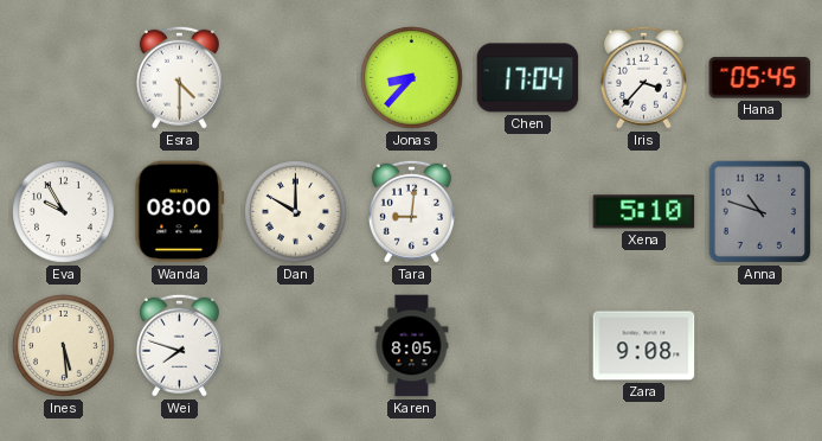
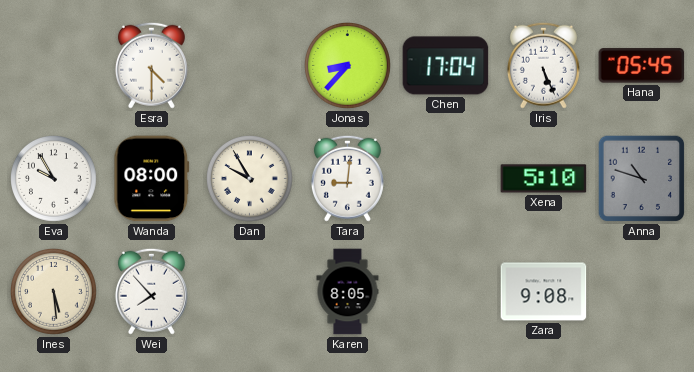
Iris: 3:37 -> 5:26 (543, 65)
Dan: 10:00 -> 9:55 (250, 179)
Wei: 7:48 -> 7:53 (151, 291)
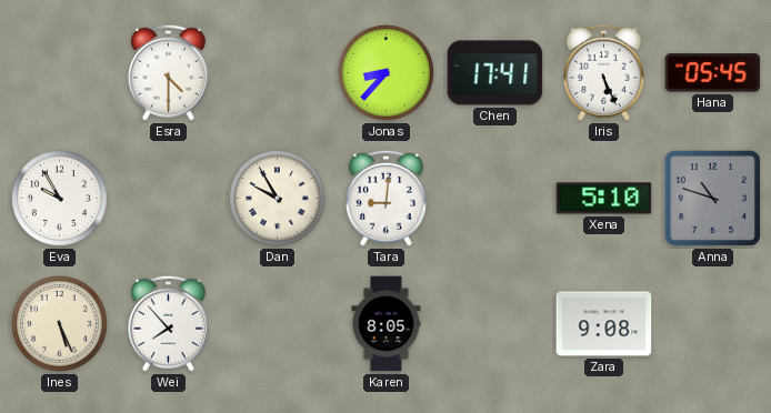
Chen: 17:04 -> 17:41 (495, 73)
Wanda: 08:00 -> none (152, 179)
Ines: 5:29 -> 5:26 (60, 324)
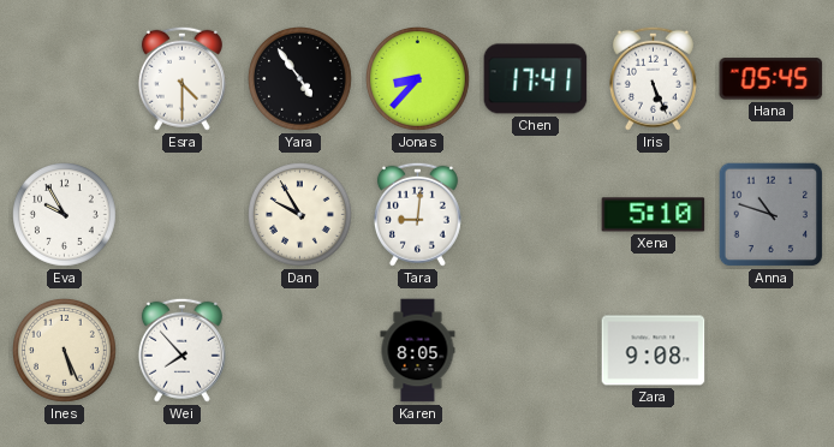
Yara: none -> 4:54 (300, 79)
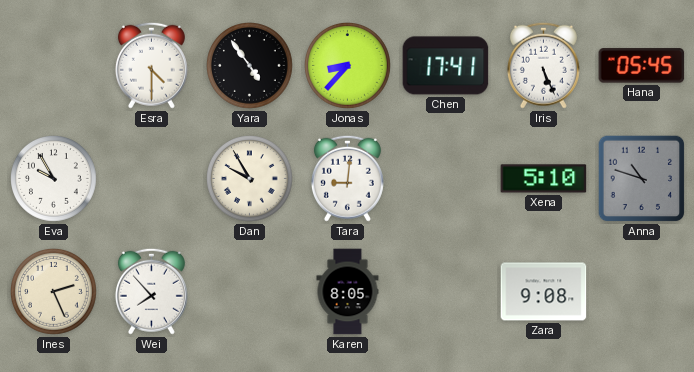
Ines: 5:26 -> 2:26 (54, 292)
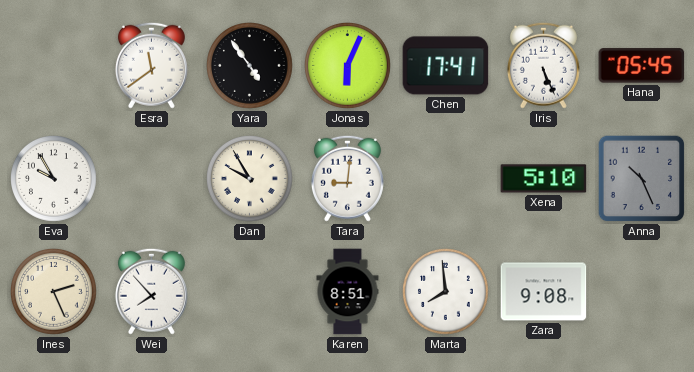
Esra: 4:30 -> 11:39 (151, 65)
Jonas: 8:37 -> 6:04 (348, 66)
Anna: 10:48 -> 10:26 (642, 179)
Karen: 8:05 -> 8:51 (348, 292)
Marta: none -> 7:59 (446, 292)
